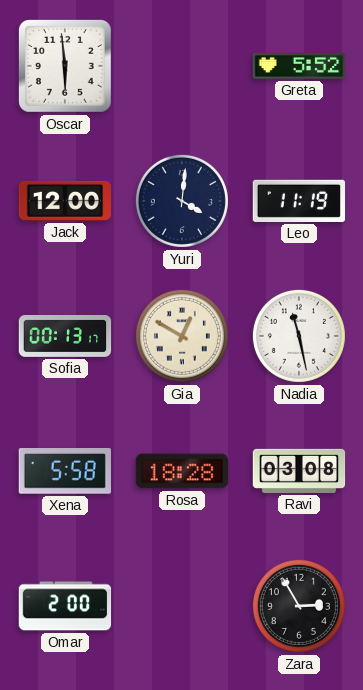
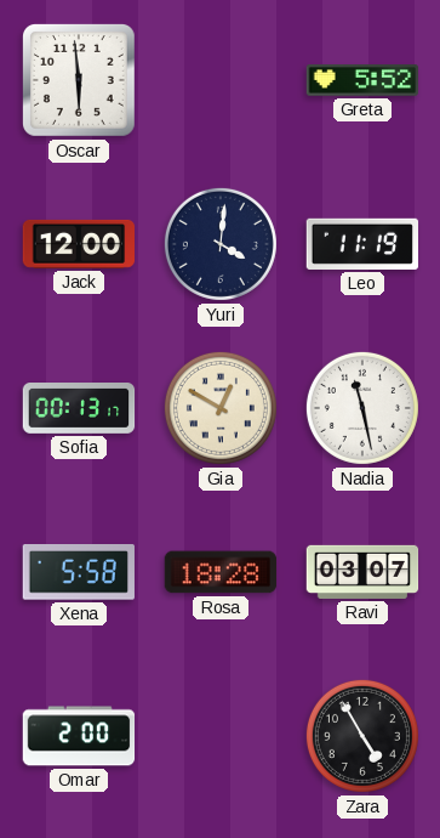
Ravi: 03:08 -> 03:07 (362, 572)
Zara: 2:55 -> 4:55 (362, 736)
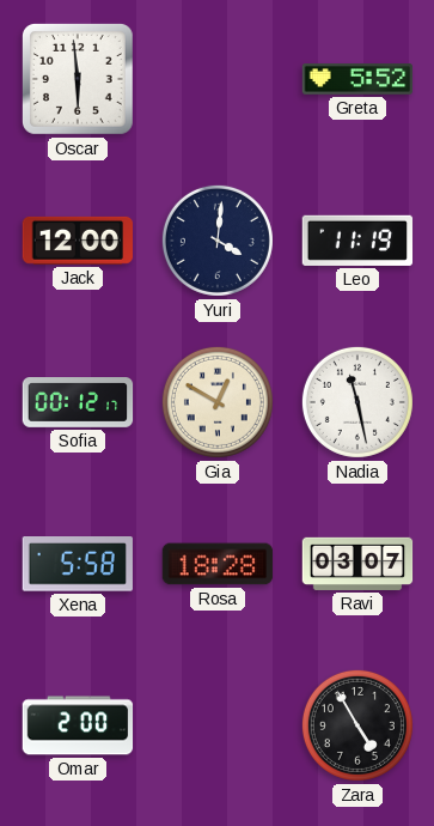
Sofia: 00:13 -> 00:12 (78, 403)
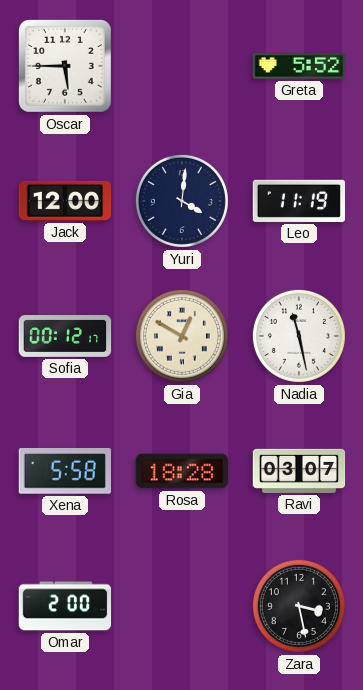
Oscar: 5:59 -> 5:45 (65, 66)
Zara: 4:55 -> 3:28 (299, 606)
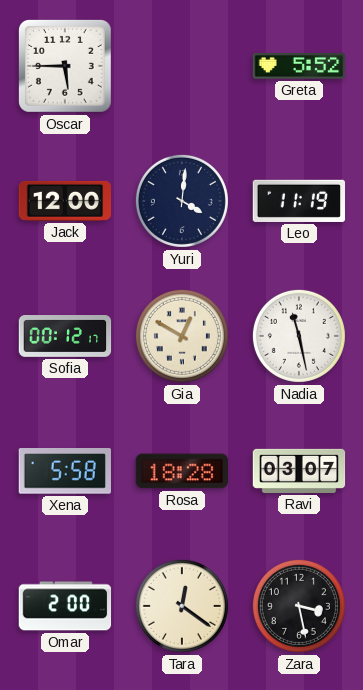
Tara: none -> 12:21 (182, 606)
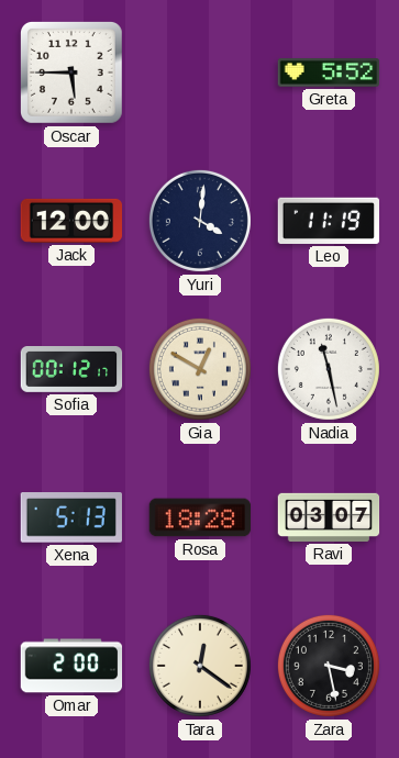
Xena: 5:58 -> 5:13 (71, 519)
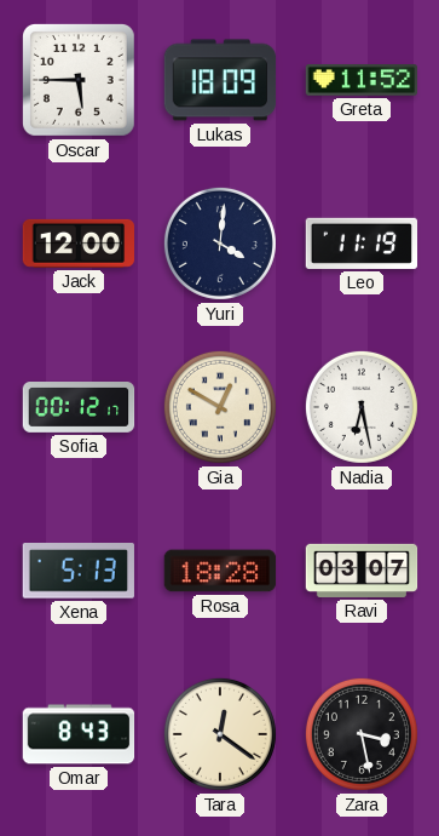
Lukas: none -> 18:09 (220, 80)
Greta: 5:52 -> 11:52 (362, 80)
Nadia: 11:28 -> 6:28 (362, 407)
Omar: 2:00 -> 8:43 (79, 734)
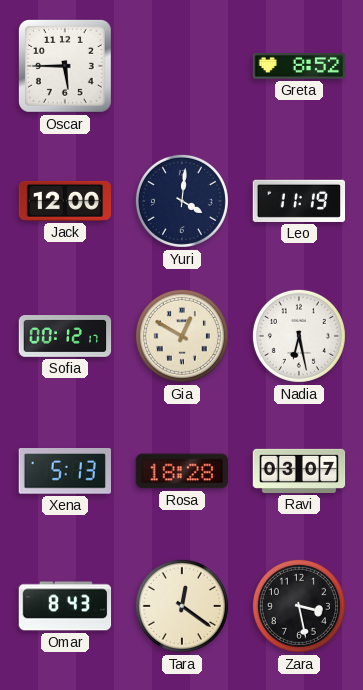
Lukas: 18:09 -> none (220, 80)
Greta: 11:52 -> 8:52 (299, 66)
